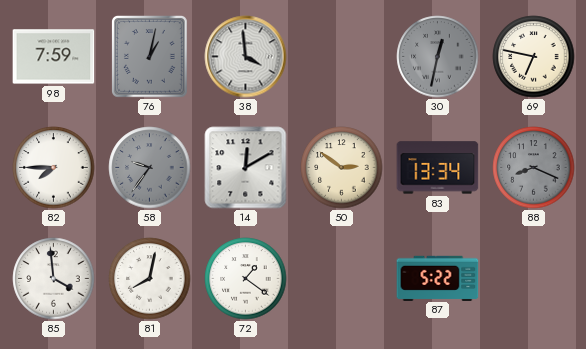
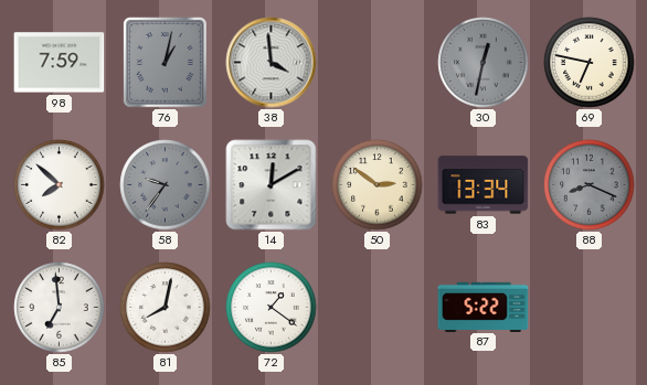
82: 7:45 -> 7:52 (60, 185)
85: 3:59 -> 6:59 (60, 308)
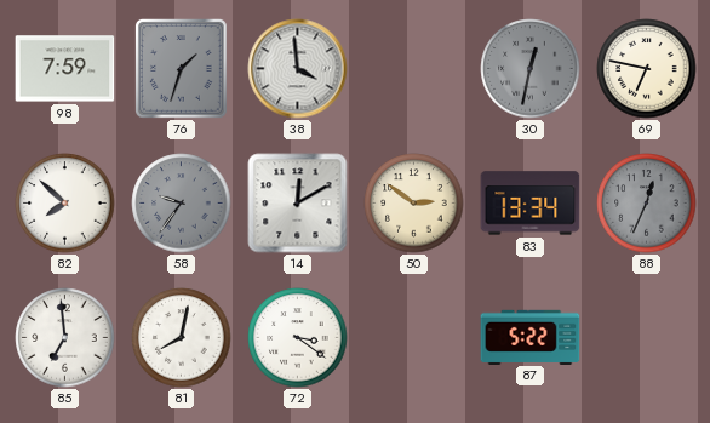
76: 1:02 -> 1:33 (181, 69)
88: 8:19 -> 12:34 (647, 204)
72: 1:21 -> 3:21 (298, 338)
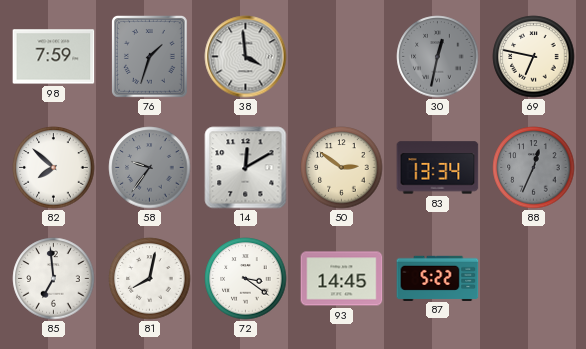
93: none -> 14:45 (342, 279)
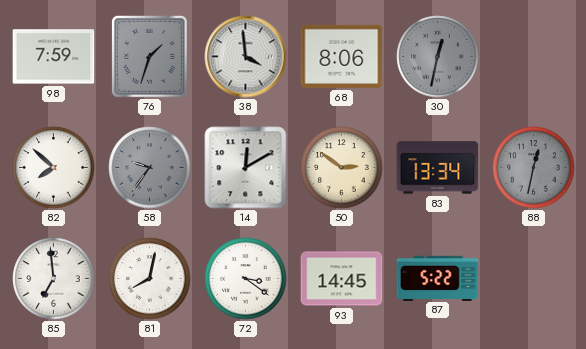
68: none -> 8:06 (342, 56)
69: 6:47 -> none (534, 57)
88: 12:34 -> 12:32 (534, 168)
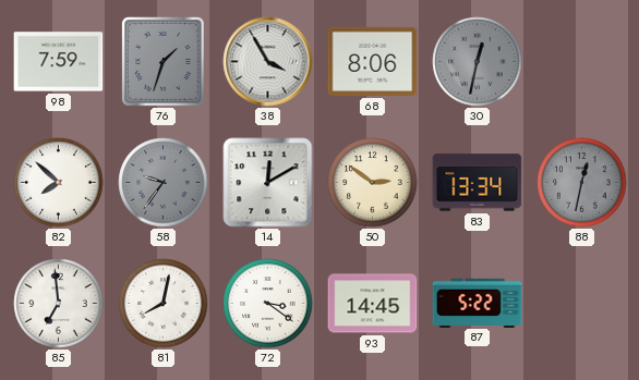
38: 3:59 -> 3:55 (268, 62)
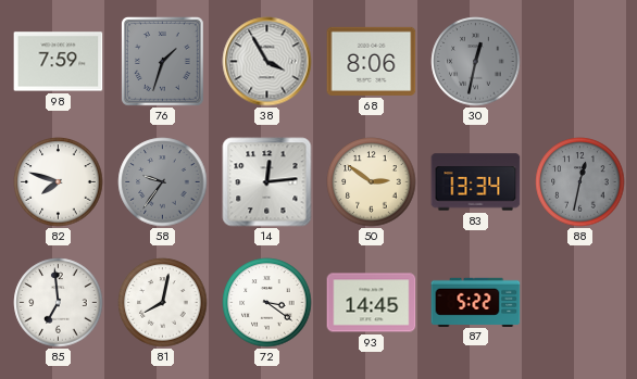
82: 7:52 -> 7:48 (59, 182)
14: 12:10 -> 12:14 (267, 182)
